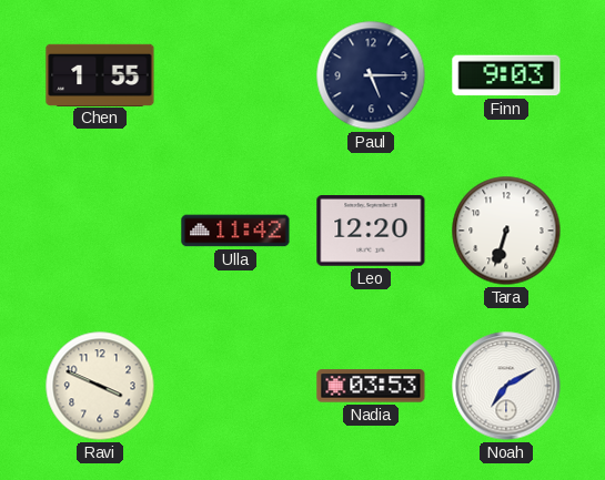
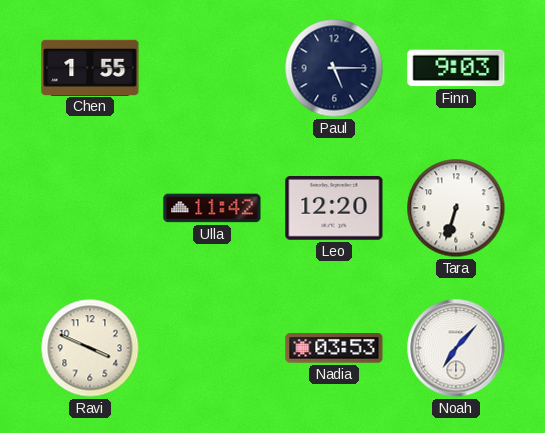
Noah: 7:10 -> 7:07 (456, 348)
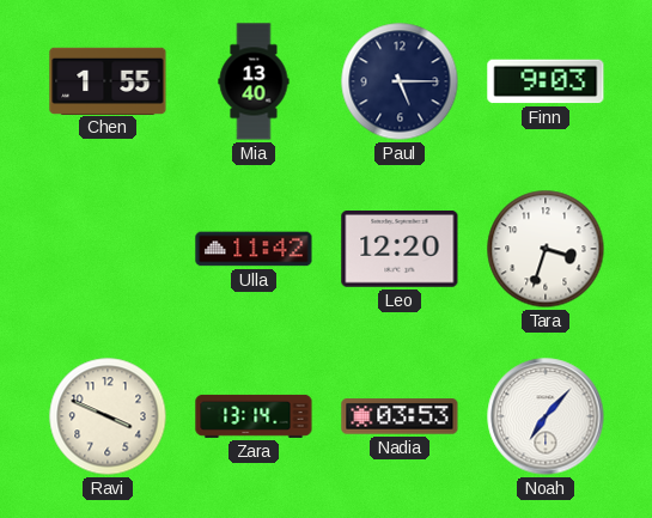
Mia: none -> 13:40 (254, 81)
Tara: 6:33 -> 3:33 (546, 249)
Zara: none -> 13:14 (254, 416)
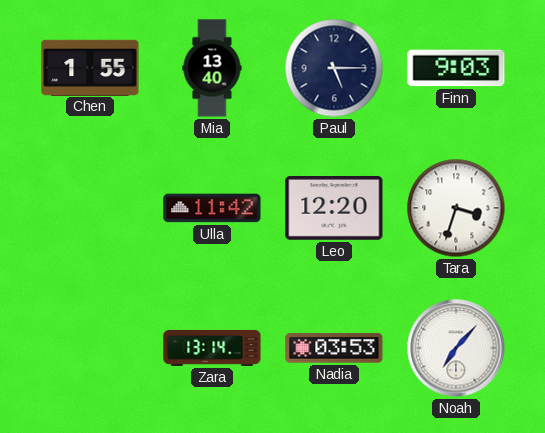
Ravi: 3:49 -> none (108, 416)
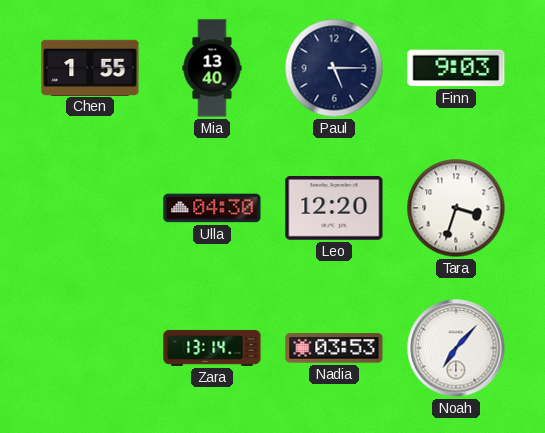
Ulla: 11:42 -> 04:30 (212, 208)
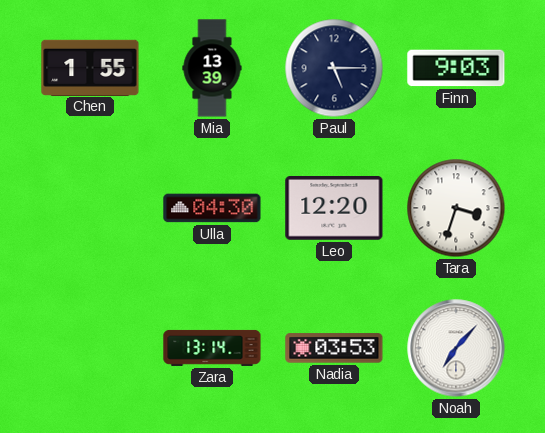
Mia: 13:40 -> 13:39 (212, 68)
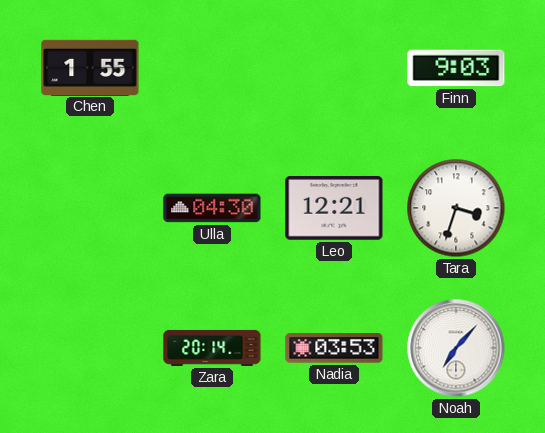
Mia: 13:39 -> none (212, 68)
Paul: 5:15 -> none (334, 68)
Leo: 12:20 -> 12:21 (334, 209)
Zara: 13:14 -> 20:14 (212, 348)
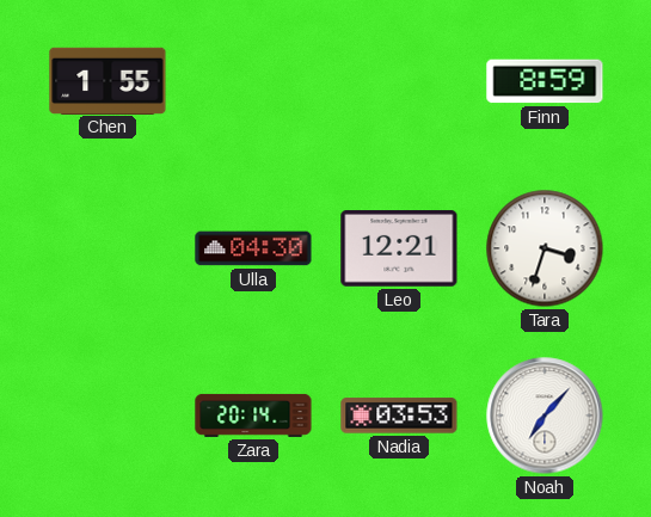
Finn: 9:03 -> 8:59 (545, 81)
